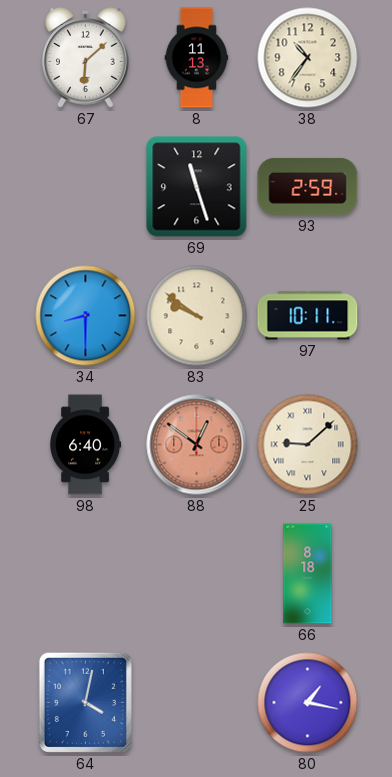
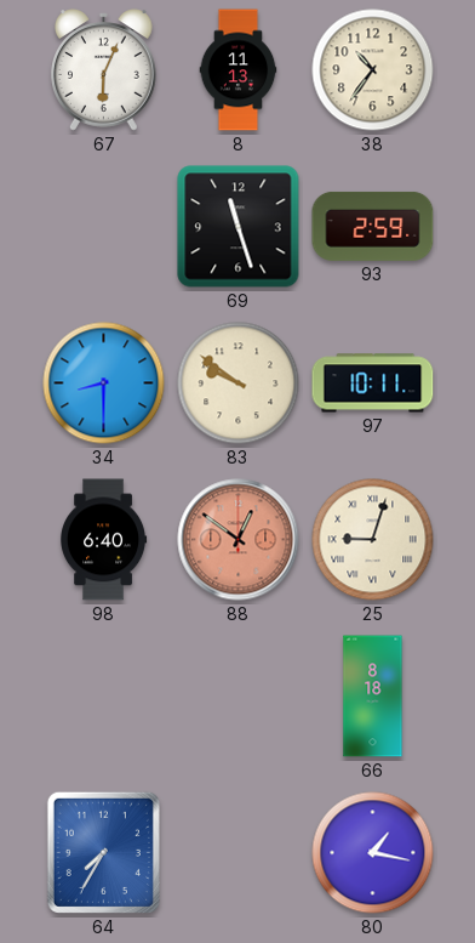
67: 6:08 -> 6:04 (104, 70)
25: 9:08 -> 9:03 (373, 540)
64: 4:02 -> 7:35 (103, 852)
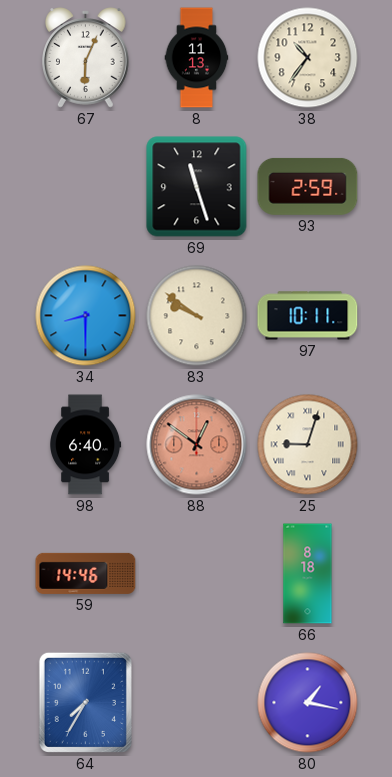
59: none -> 14:46 (86, 573)
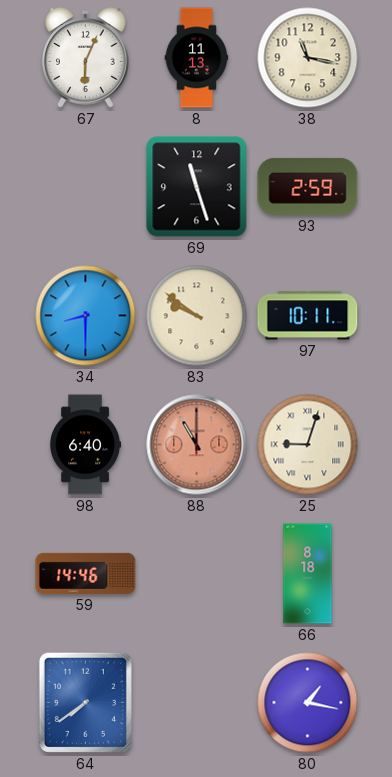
38: 10:36 -> 11:17 (308, 58)
88: 12:51 -> 11:00 (197, 445)
64: 7:35 -> 7:39 (85, 702)
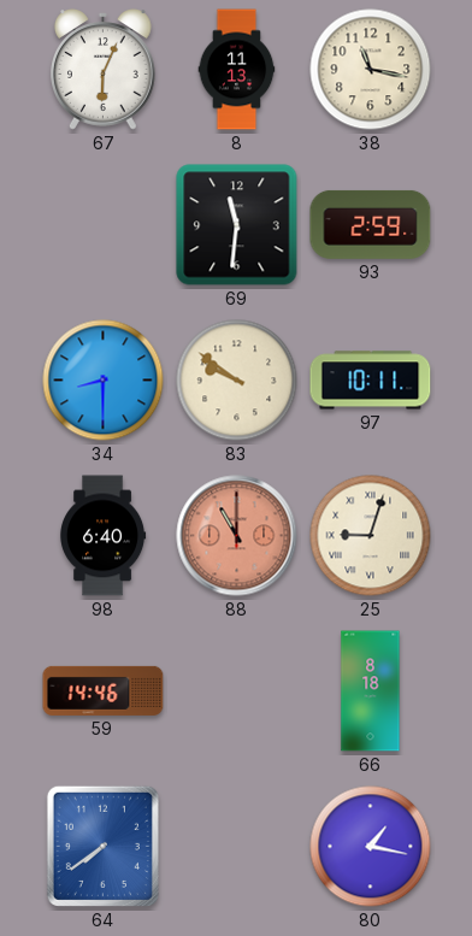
69: 11:27 -> 11:31 (237, 225)
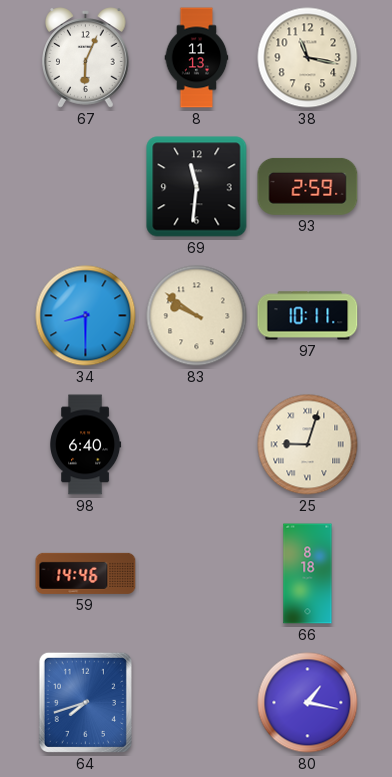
88: 11:00 -> none (237, 536)
64: 7:39 -> 7:42 (85, 702)
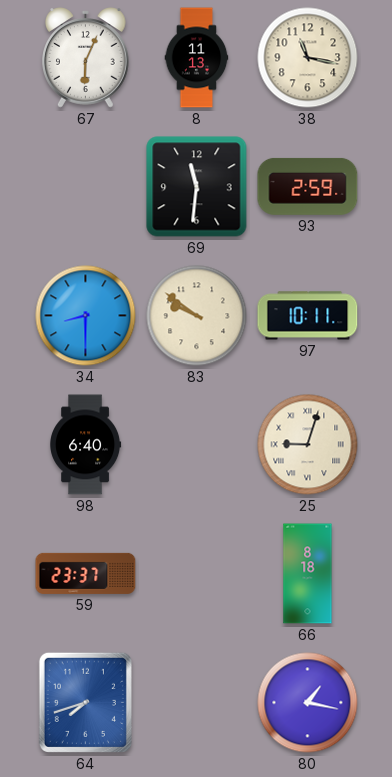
59: 14:46 -> 23:37 (86, 573)
